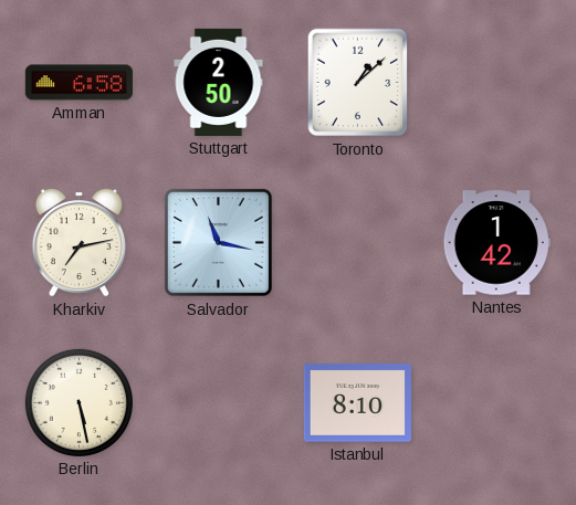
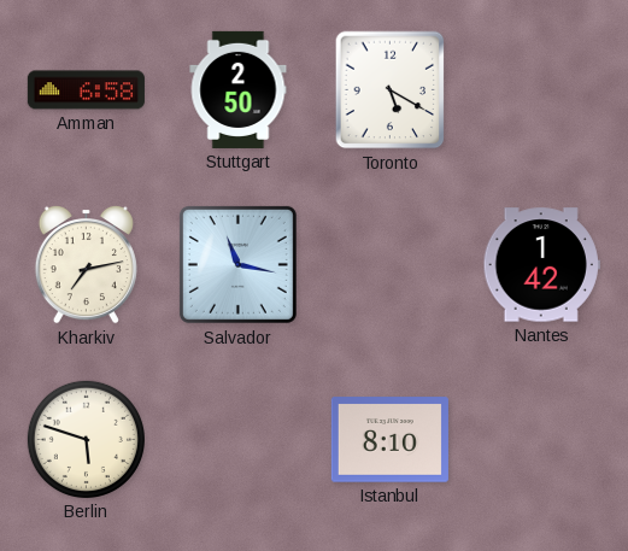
Toronto: 1:08 -> 5:20 (391, 90)
Berlin: 5:28 -> 5:48 (86, 439)
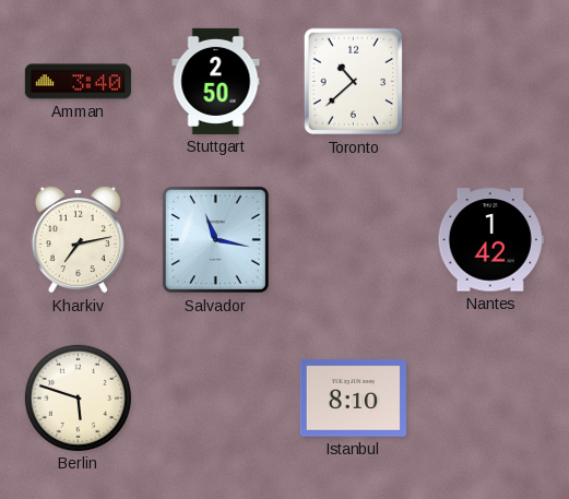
Amman: 6:58 -> 3:40 (78, 82)
Toronto: 5:20 -> 10:38 (354, 82)
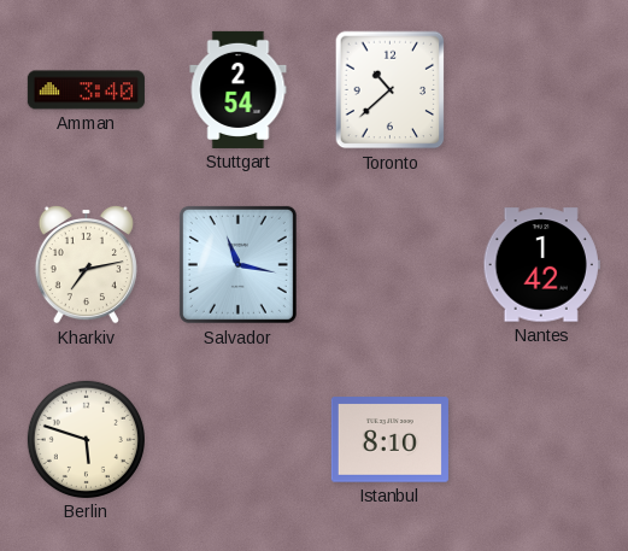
Stuttgart: 2:50 -> 2:54 (239, 89)
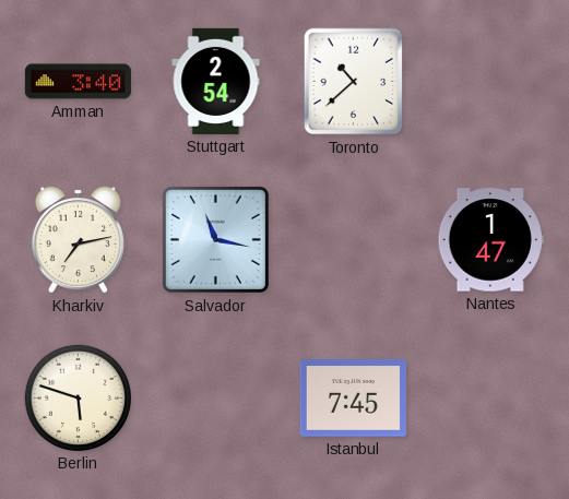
Nantes: 1:42 -> 1:47 (490, 240)
Istanbul: 8:10 -> 7:45 (353, 399)
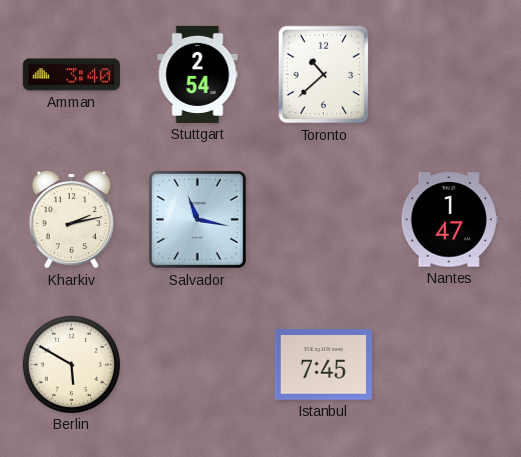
Kharkiv: 7:13 -> 2:13 (71, 219)
Berlin: 5:48 -> 5:50 (71, 364)
